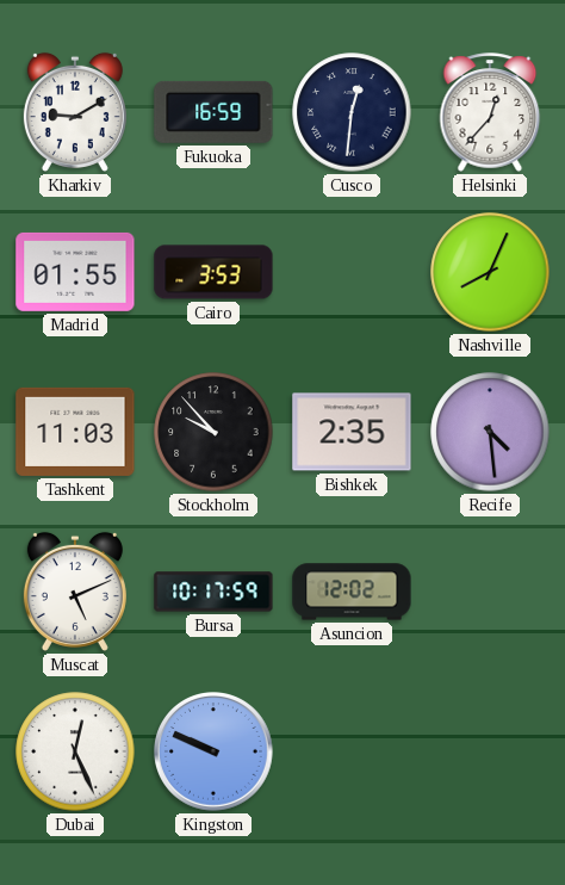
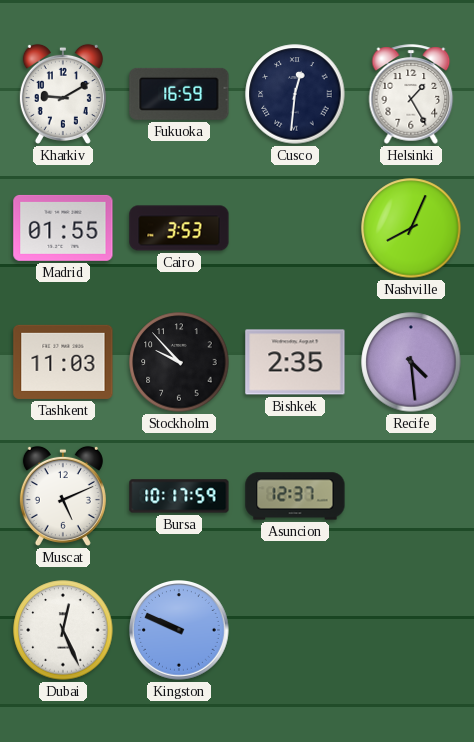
Helsinki: 12:37 -> 1:25 (411, 94)
Asuncion: 12:02 -> 12:37 (295, 496)
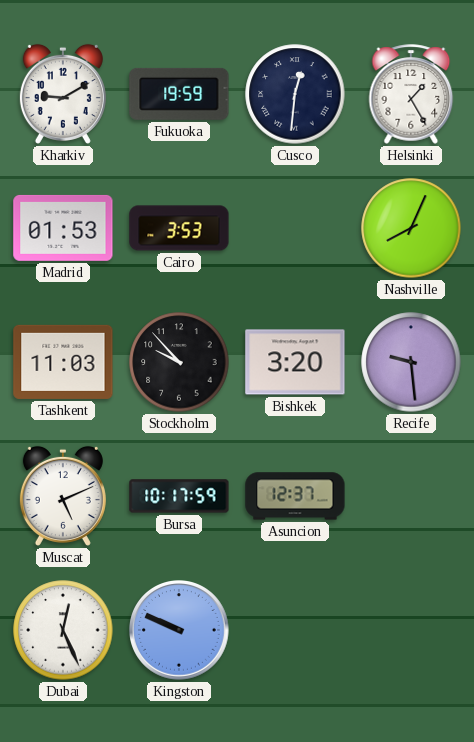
Fukuoka: 16:59 -> 19:59 (179, 94)
Madrid: 01:55 -> 01:53 (63, 228)
Bishkek: 2:35 -> 3:20 (295, 362)
Recife: 4:29 -> 9:29 (411, 362)
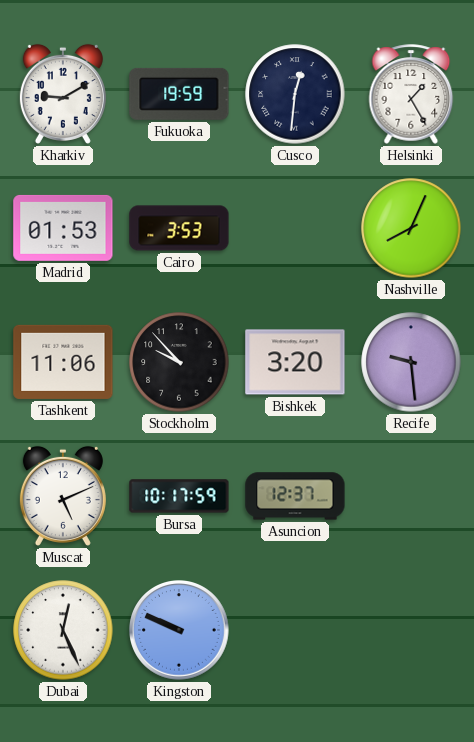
Tashkent: 11:03 -> 11:06 (63, 362)
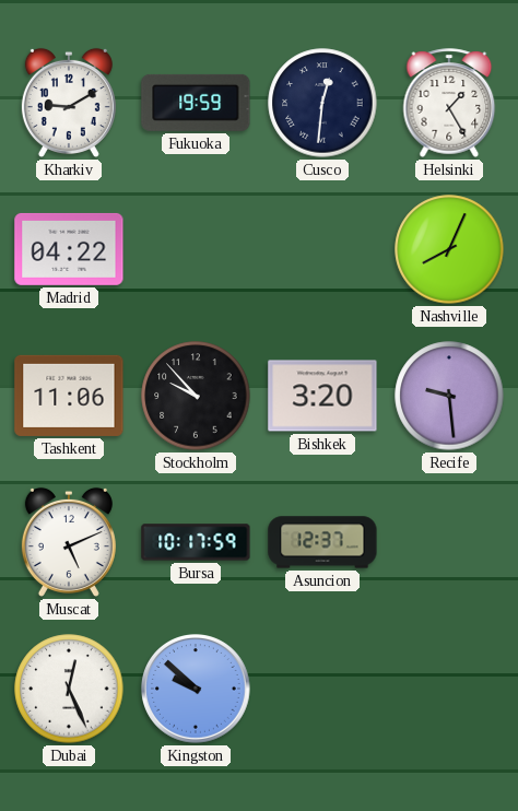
Madrid: 01:53 -> 04:22 (69, 249)
Cairo: 3:53 -> none (179, 228)
Kingston: 9:49 -> 9:52 (197, 690)
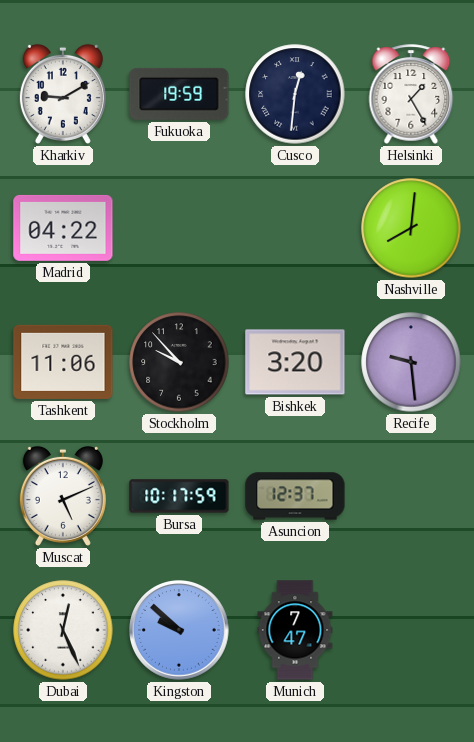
Nashville: 8:04 -> 8:01 (411, 228)
Munich: none -> 7:47 (295, 630)
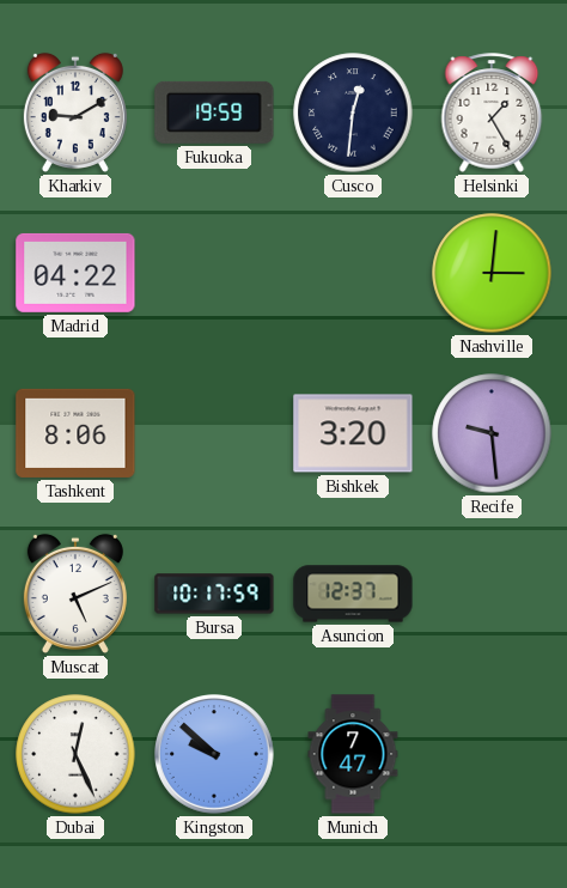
Nashville: 8:01 -> 3:01 (492, 273)
Tashkent: 11:06 -> 8:06 (75, 433)
Stockholm: 9:53 -> none (179, 362)
